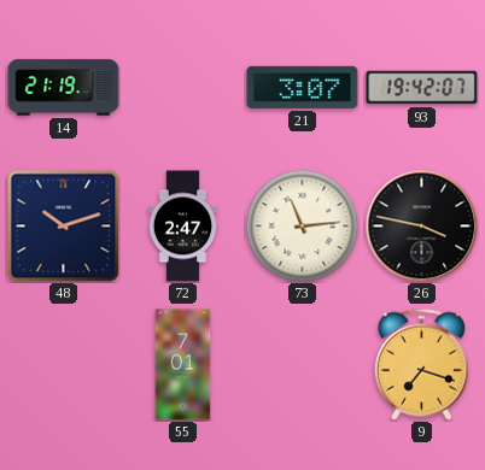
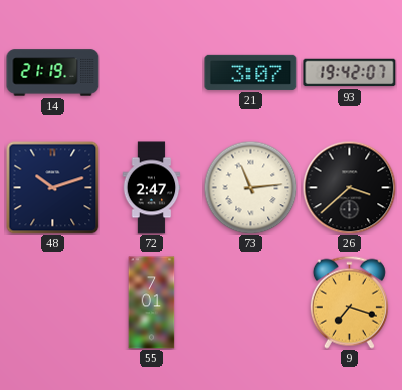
26: 3:47 -> 3:38 (349, 187)
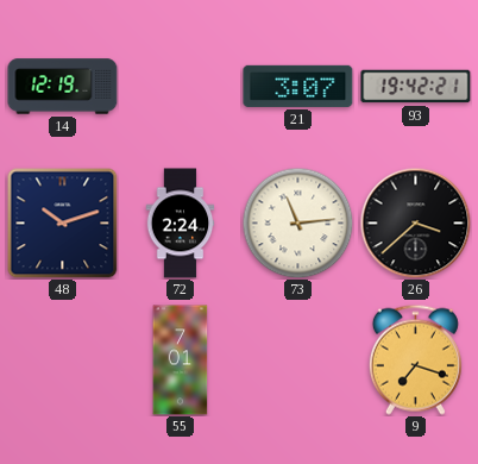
14: 21:19 -> 12:19 (63, 87)
93: 19:42:07 -> 19:42:21 (416, 87)
72: 2:47 -> 2:24 (181, 224)
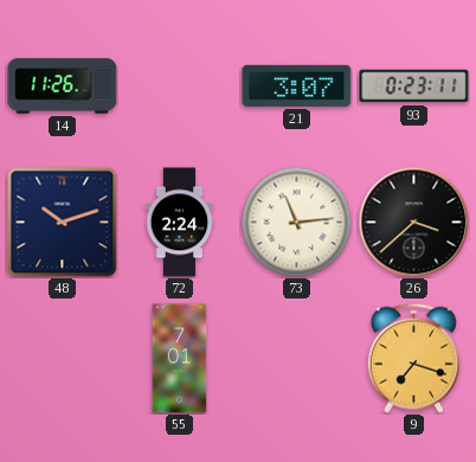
14: 12:19 -> 11:26 (63, 86)
93: 19:42 -> 0:23 (414, 86)
